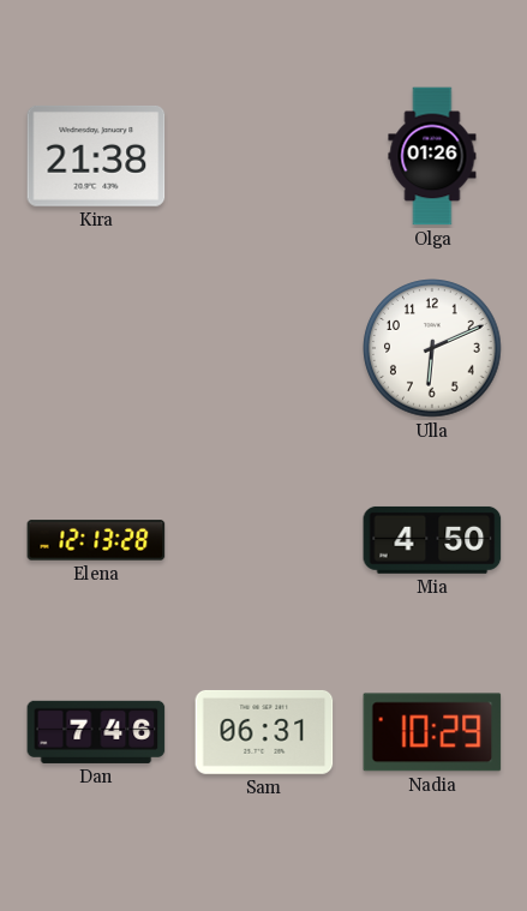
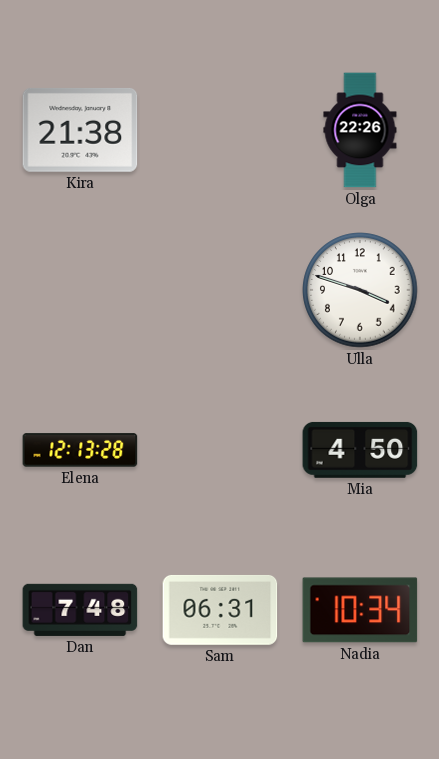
Olga: 01:26 -> 22:26 (360, 130)
Ulla: 6:11 -> 3:48 (360, 290)
Dan: 7:46 -> 7:48 (80, 610)
Nadia: 10:29 -> 10:34 (360, 610)
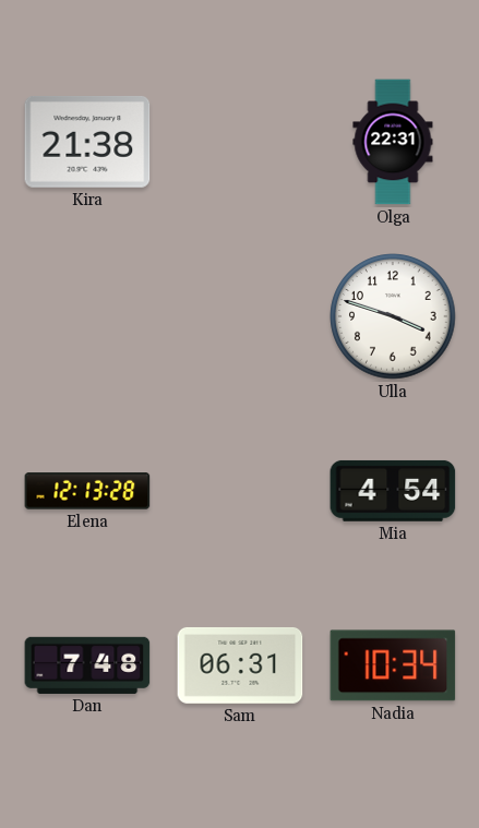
Olga: 22:26 -> 22:31 (393, 142)
Mia: 4:50 -> 4:54 (393, 491)
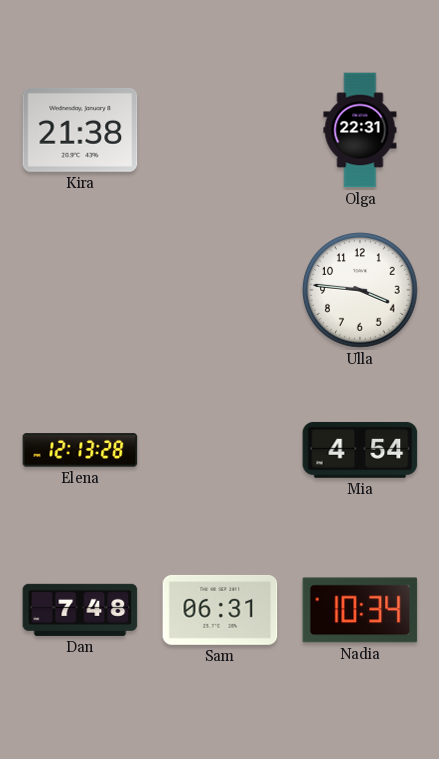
Ulla: 3:48 -> 3:46 (360, 290)
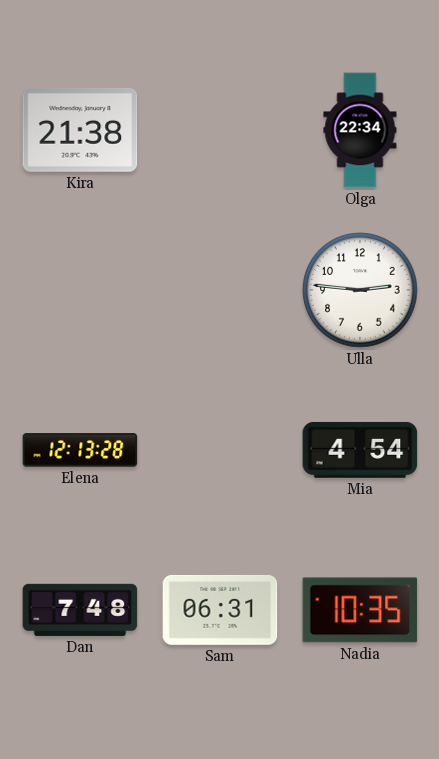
Olga: 22:31 -> 22:34 (360, 130)
Ulla: 3:46 -> 2:46 (360, 290)
Nadia: 10:34 -> 10:35 (360, 610)
